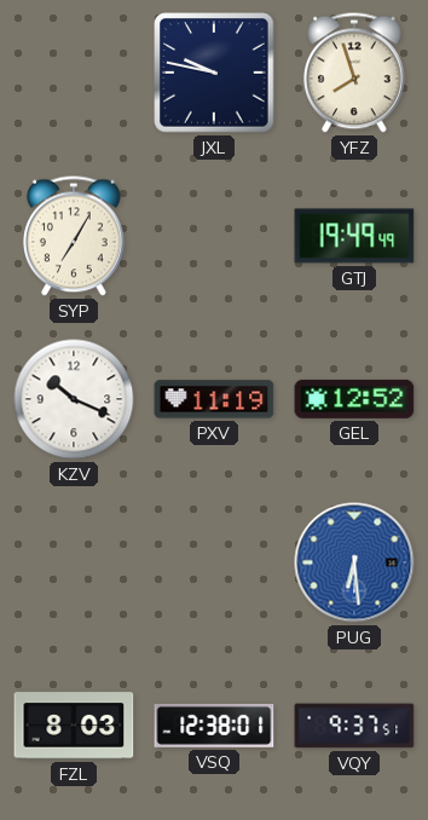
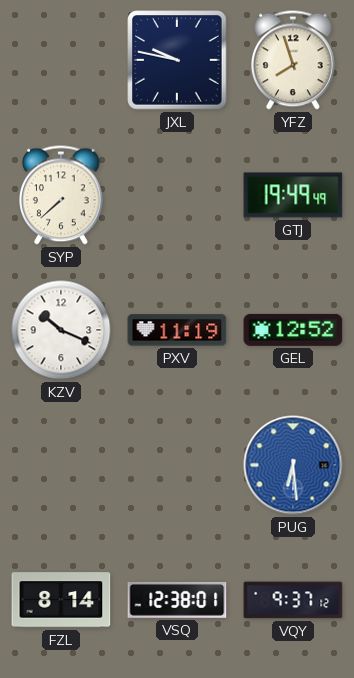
SYP: 7:05 -> 7:38 (62, 195)
FZL: 8:03 -> 8:14 (61, 600)
VQY: 9:37:51 -> 9:37:12 (293, 600)
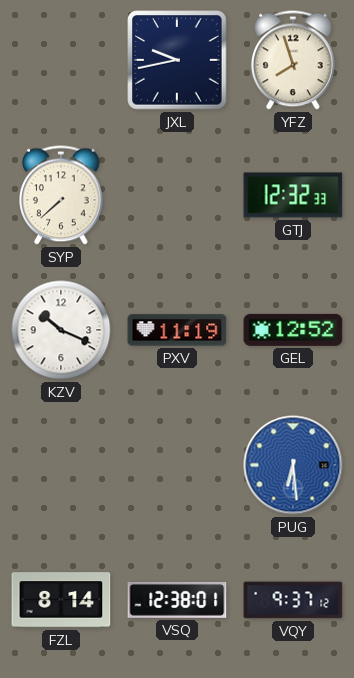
JXL: 9:47 -> 9:43 (177, 60)
GTJ: 19:49 -> 12:32 (293, 195)
